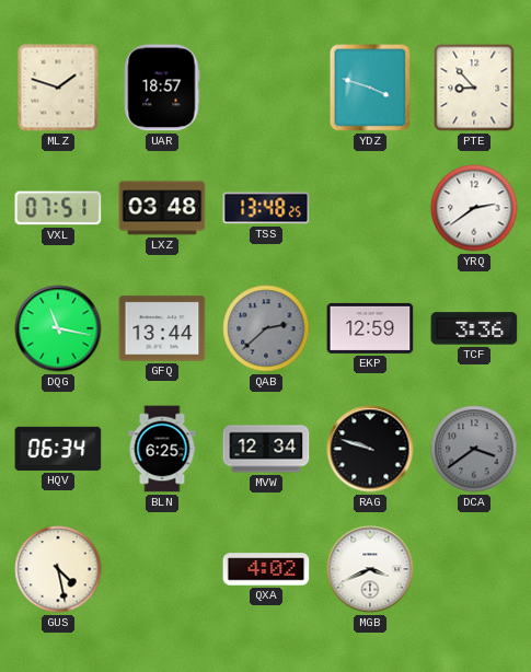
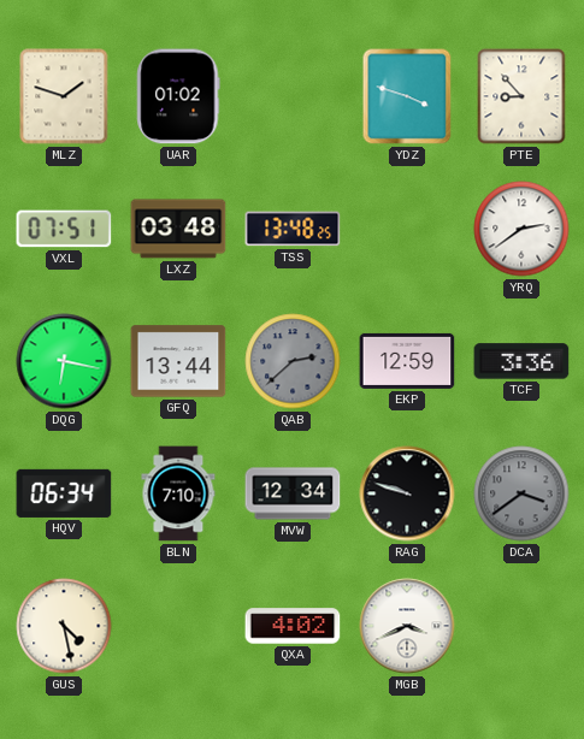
UAR: 18:57 -> 01:02 (178, 96)
DQG: 11:17 -> 6:17 (64, 361)
BLN: 6:25 -> 7:10 (178, 493)
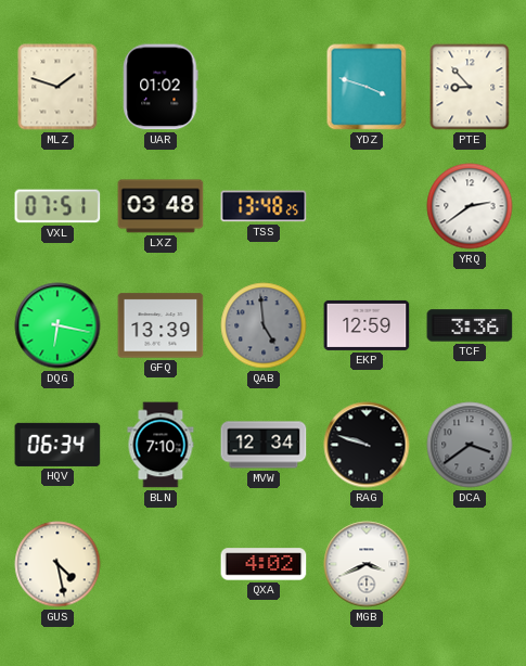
GFQ: 13:44 -> 13:39 (161, 325)
QAB: 2:38 -> 4:59 (264, 325)
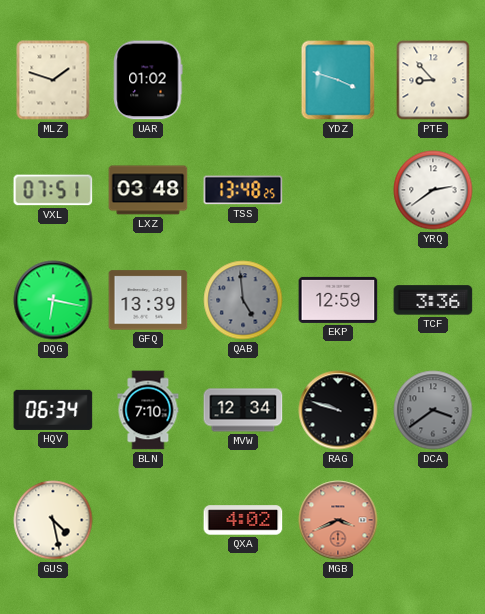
MGB dial: white -> salmon (338, 520)
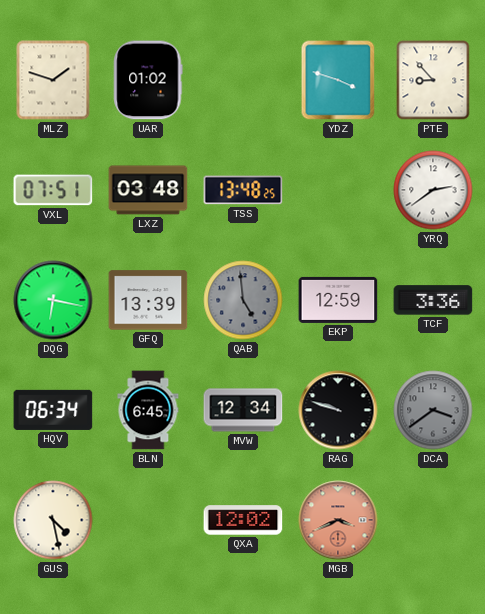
BLN: 7:10 -> 6:45 (148, 410)
QXA: 4:02 -> 12:02 (243, 520)
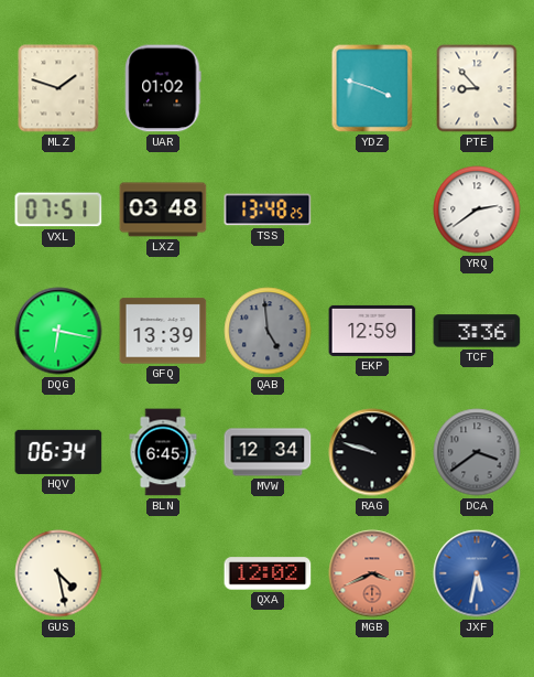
JXF: none -> 5:32 (477, 573)
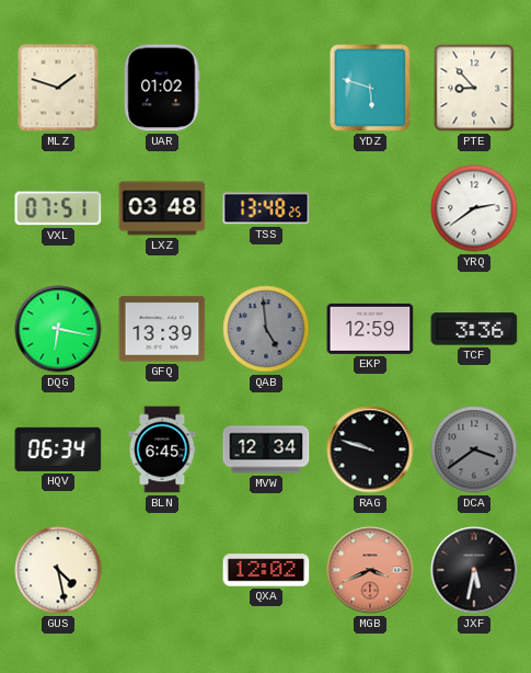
YDZ: 3:48 -> 5:48 (370, 88)
JXF dial: blue -> black (474, 570)
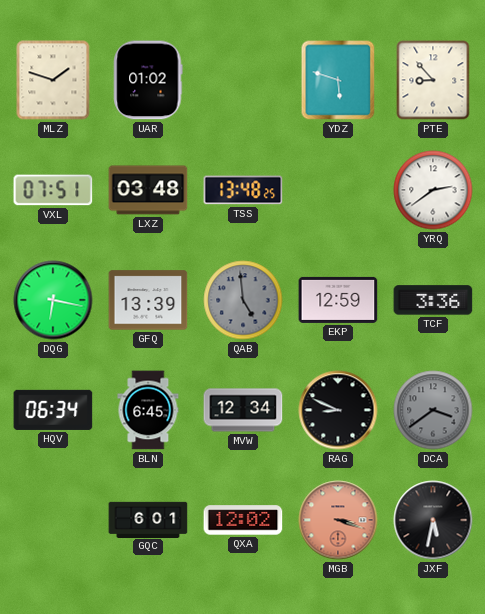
RAG: 9:48 -> 8:49 (338, 410)
GUS: 4:28 -> none (58, 570)
GQC: none -> 6:01 (148, 519)
MGB: 3:41 -> 3:18 (338, 520)
